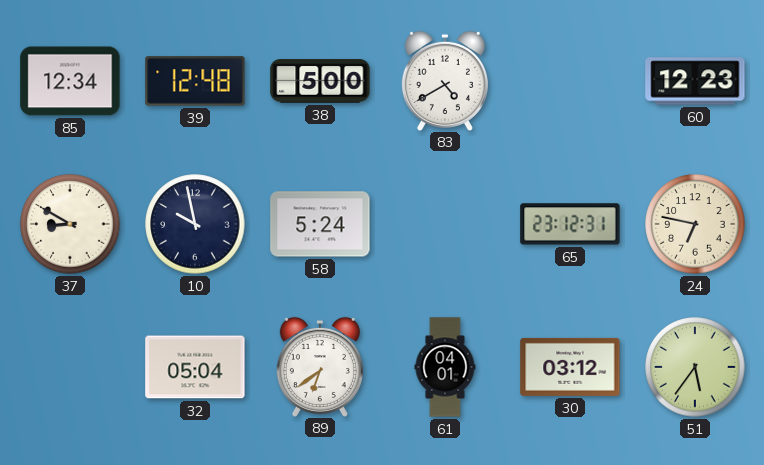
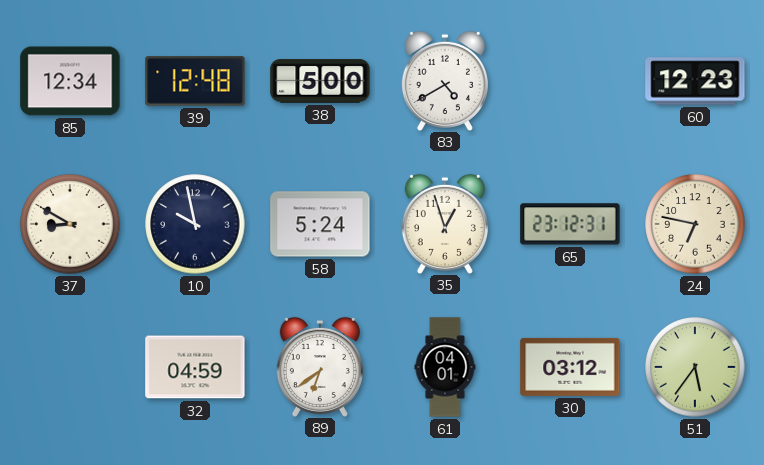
35: none -> 12:57 (445, 223)
32: 05:04 -> 04:59 (195, 367)
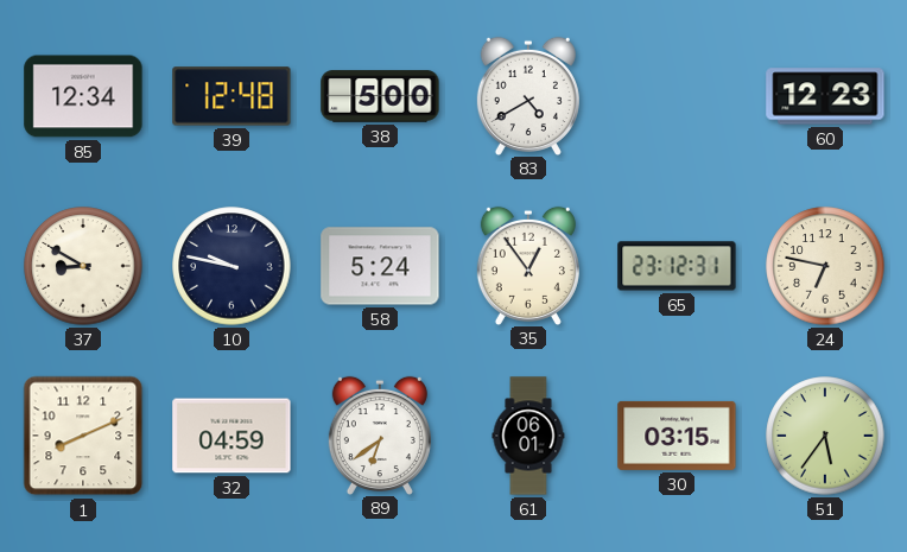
10: 9:58 -> 9:47 (231, 266)
35: 12:57 -> 12:54 (528, 265)
1: none -> 8:11 (83, 436)
61: 04:01 -> 06:01 (528, 436)
30: 03:12 -> 03:15 (677, 436)
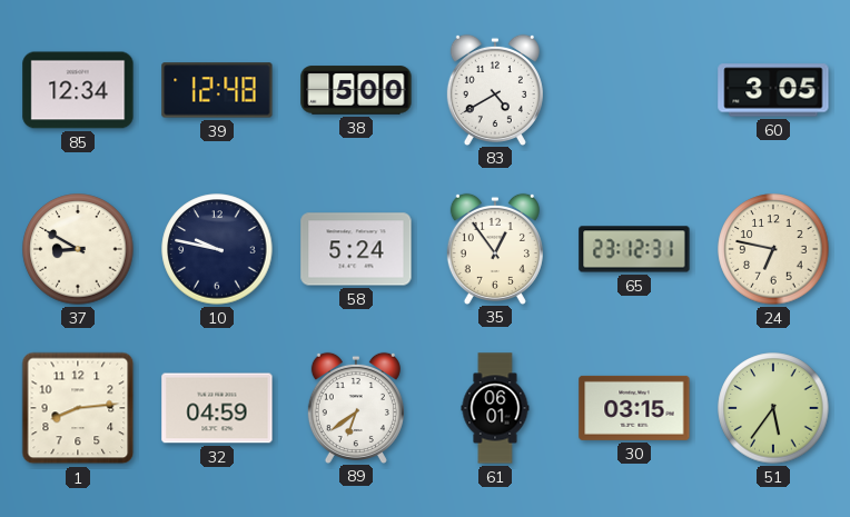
60: 12:23 -> 3:05 (773, 90)
1: 8:11 -> 8:14 (78, 408)
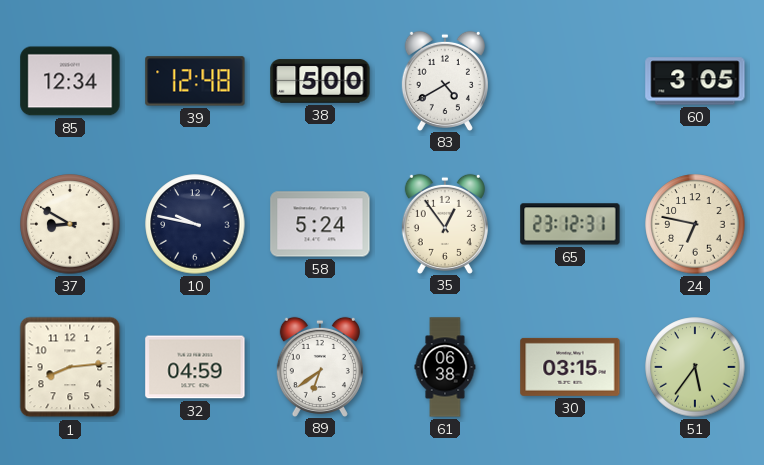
61: 06:01 -> 06:38 (445, 367)
